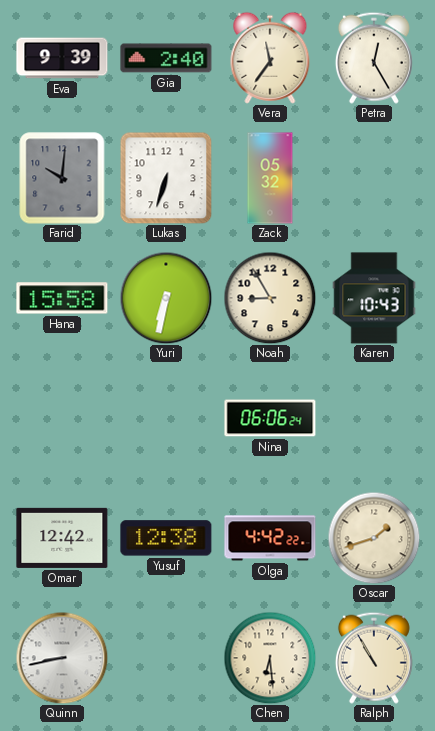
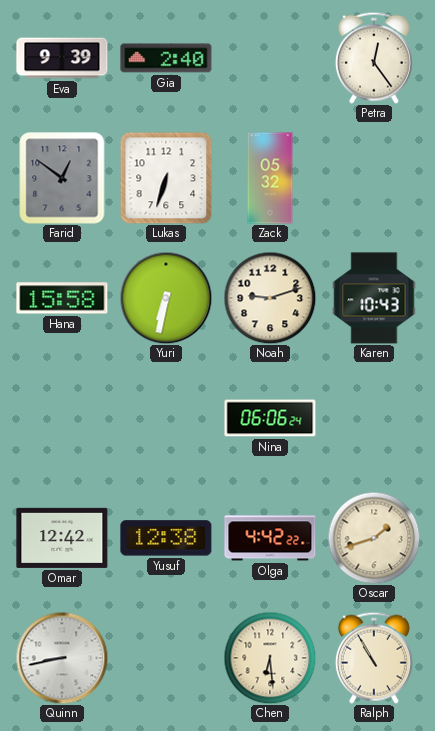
Vera: 11:36 -> none (270, 58)
Petra: 12:25 -> 12:24 (374, 58)
Farid: 10:01 -> 12:51 (62, 178)
Noah: 8:55 -> 9:12 (270, 298)
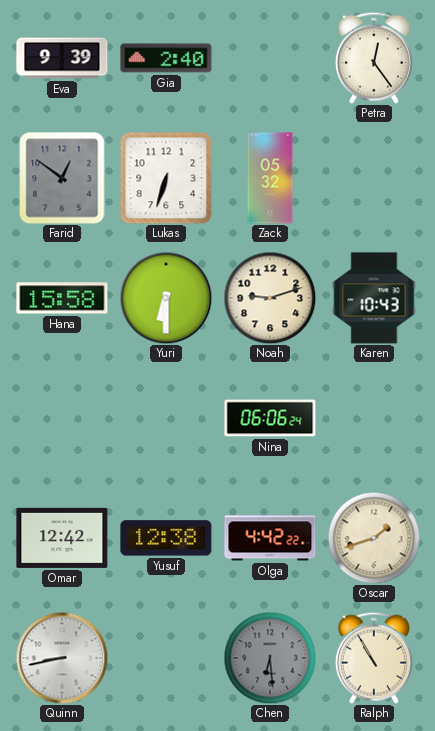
Yuri: 6:32 -> 6:30 (166, 298)
Chen dial: cream -> grey (270, 658)
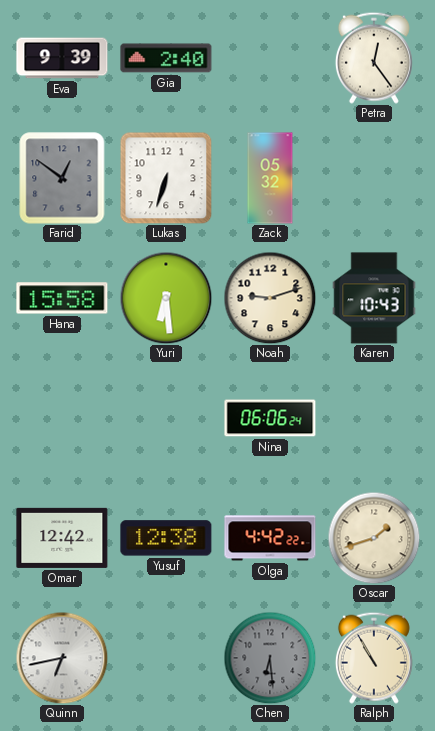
Yuri: 6:30 -> 6:29 (166, 298)
Quinn: 8:43 -> 6:43 (62, 658)
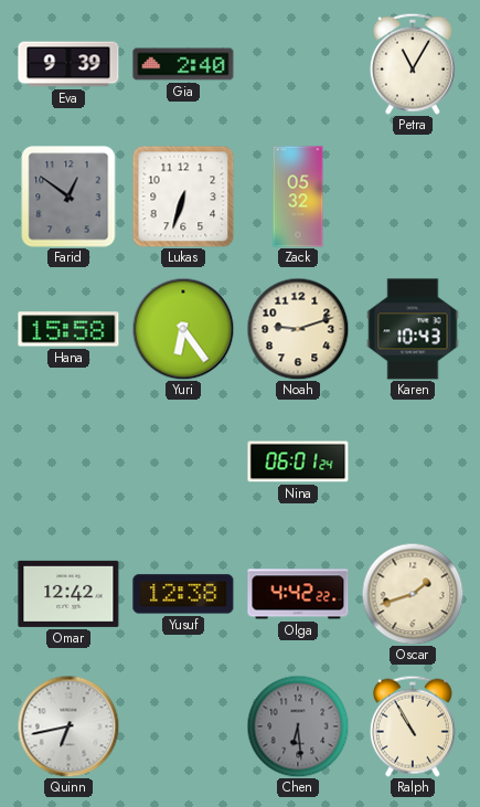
Petra: 12:24 -> 11:05 (413, 64)
Yuri: 6:29 -> 6:24 (183, 329)
Nina: 06:06 -> 06:01 (298, 461)
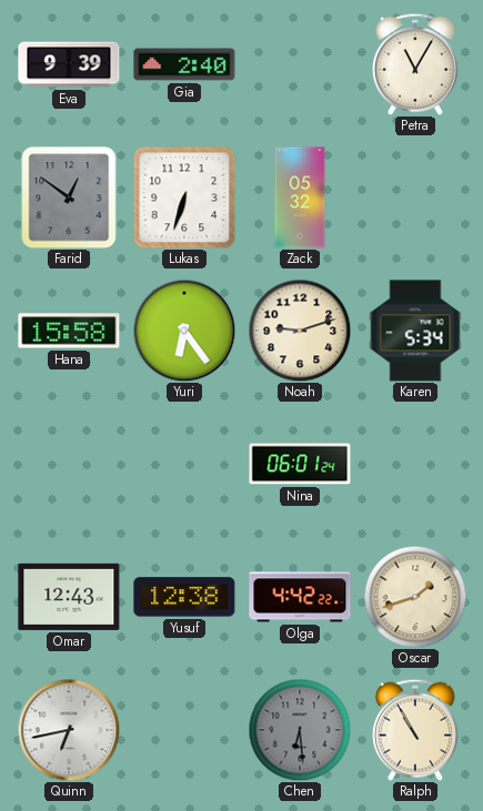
Karen: 10:43 -> 5:34 (415, 331)
Omar: 12:42 -> 12:43 (69, 597)
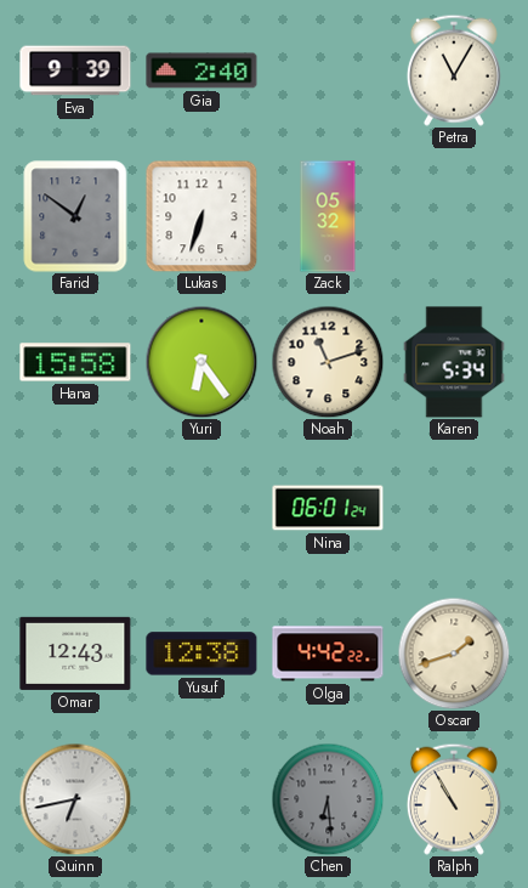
Noah: 9:12 -> 11:12 (328, 362)
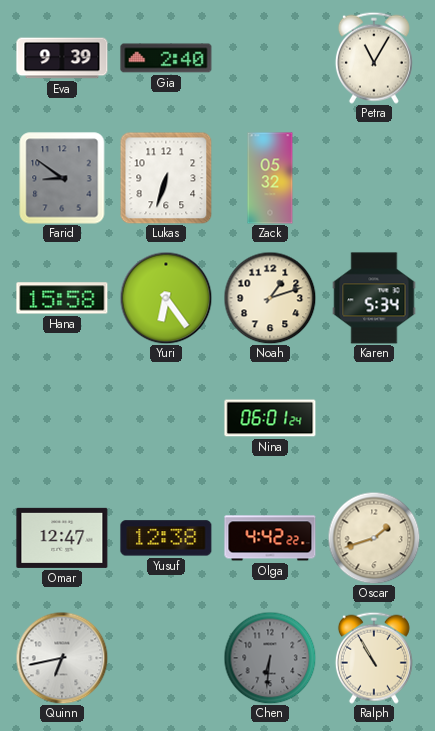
Farid: 12:51 -> 8:51 (62, 178)
Noah: 11:12 -> 1:12 (270, 298)
Omar: 12:43 -> 12:47 (62, 538)
Chen: 6:29 -> 6:31 (270, 658)
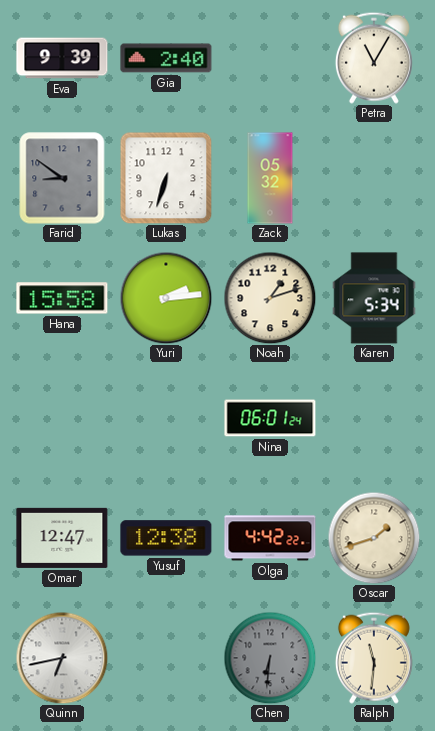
Yuri: 6:24 -> 2:14 (166, 298)
Ralph: 10:55 -> 11:31 (374, 658)
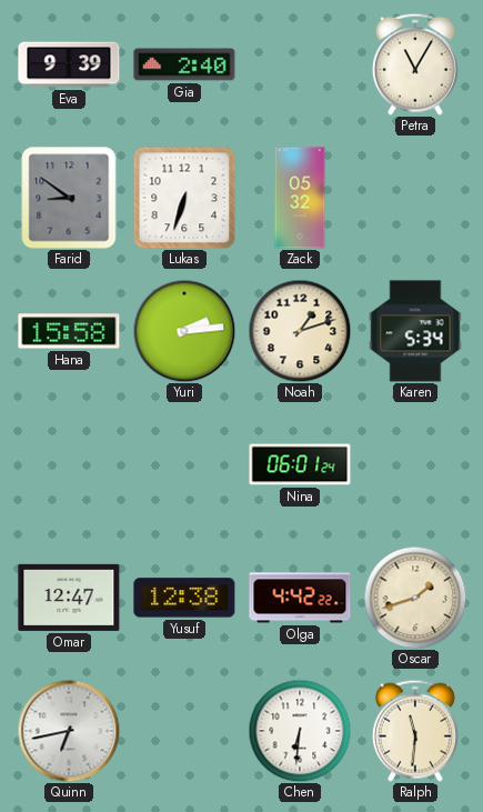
Chen dial: grey -> white (300, 731)
